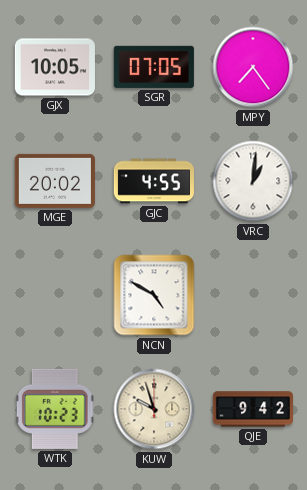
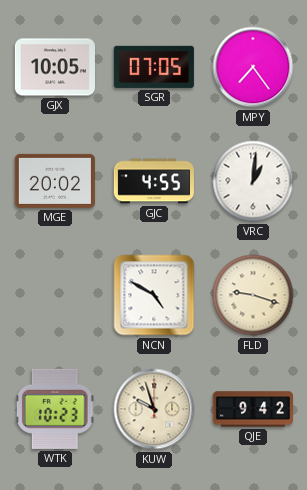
FLD: none -> 9:18 (253, 295)
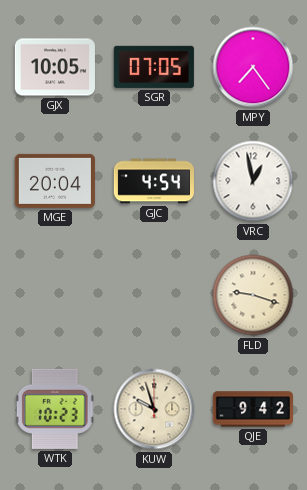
MGE: 20:02 -> 20:04 (55, 181)
GJC: 4:55 -> 4:54 (154, 181)
VRC: 1:01 -> 12:58 (253, 181)
NCN: 4:50 -> none (154, 295)
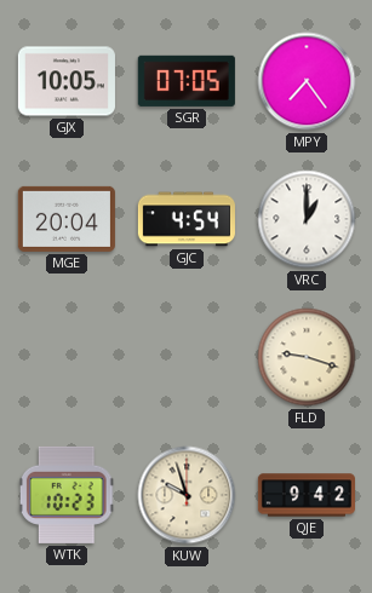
VRC: 12:58 -> 1:00 (307, 219)
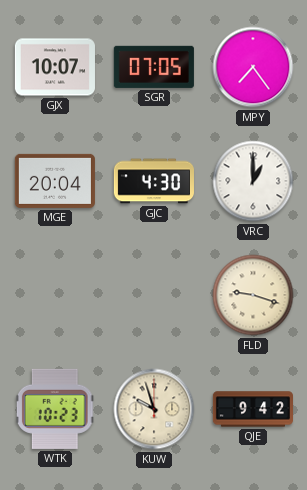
GJX: 10:05 -> 10:07 (55, 67)
GJC: 4:54 -> 4:30 (154, 181)
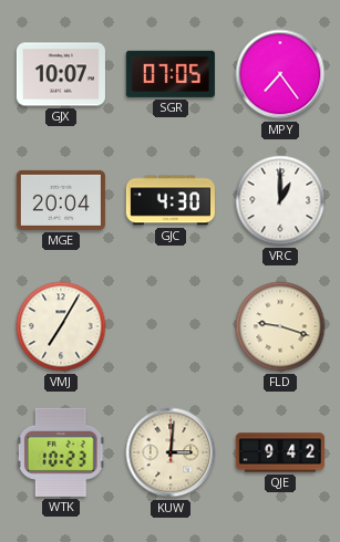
VMJ: none -> 7:05 (61, 326)
KUW: 9:57 -> 3:01 (171, 452)
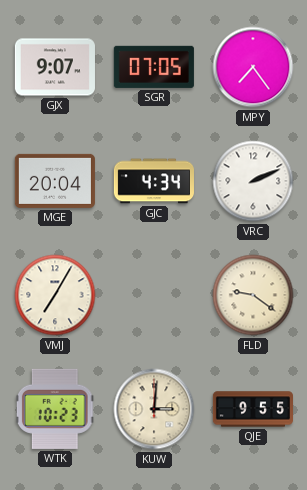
GJX: 10:07 -> 9:07 (55, 67)
GJC: 4:30 -> 4:34 (154, 181)
VRC: 1:00 -> 2:11 (253, 181)
FLD: 9:18 -> 9:21 (253, 295)
QJE: 9:42 -> 9:55 (252, 409)
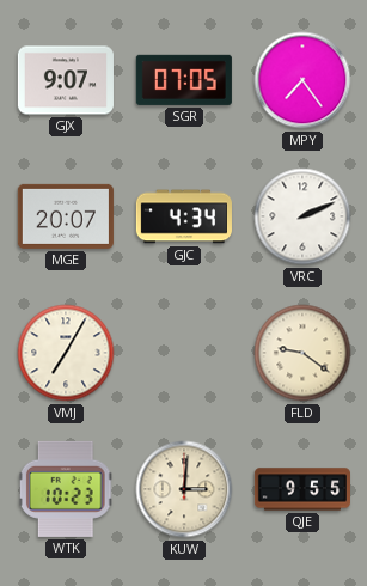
MGE: 20:04 -> 20:07 (66, 216)
